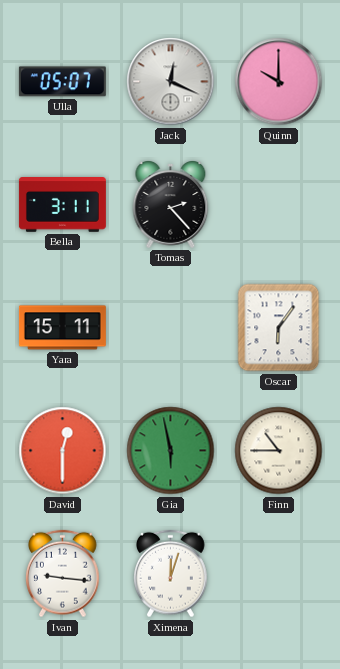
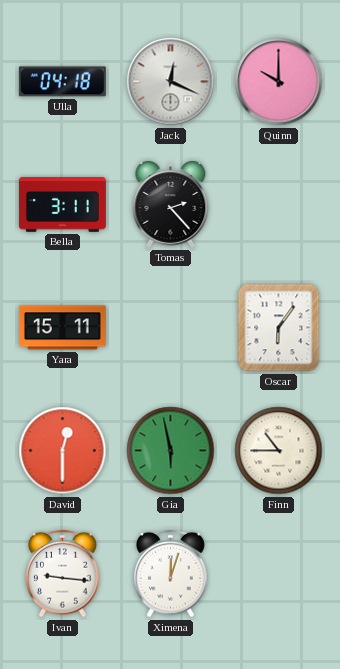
Ulla: 05:07 -> 04:18 (62, 82)
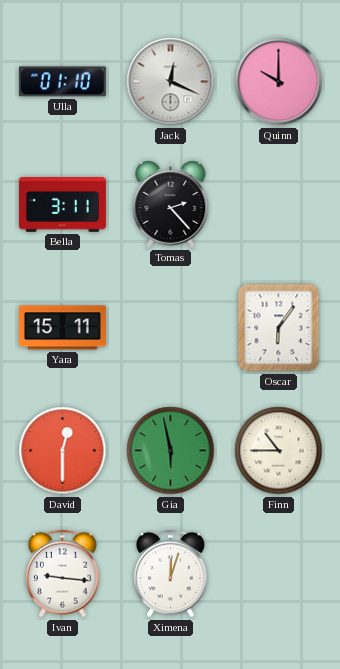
Ulla: 04:18 -> 01:10 (62, 82)
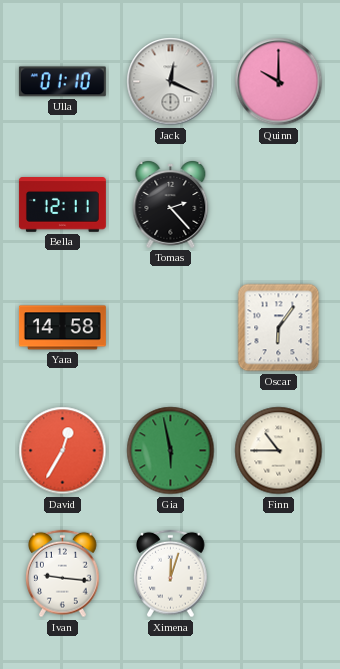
Bella: 3:11 -> 12:11 (62, 205)
Yara: 15:11 -> 14:58 (62, 328)
David: 12:30 -> 12:35 (63, 451)
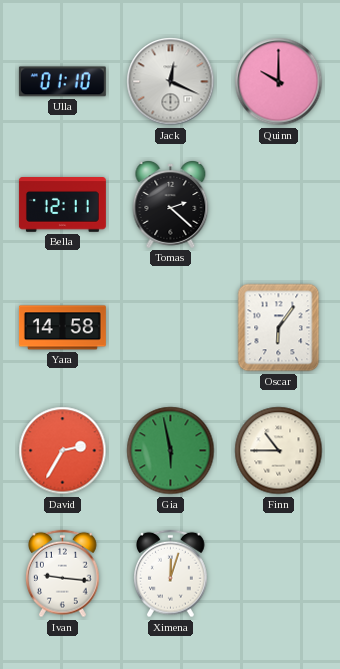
Tomas: 2:23 -> 2:22 (171, 205)
David: 12:35 -> 2:35 (63, 451)
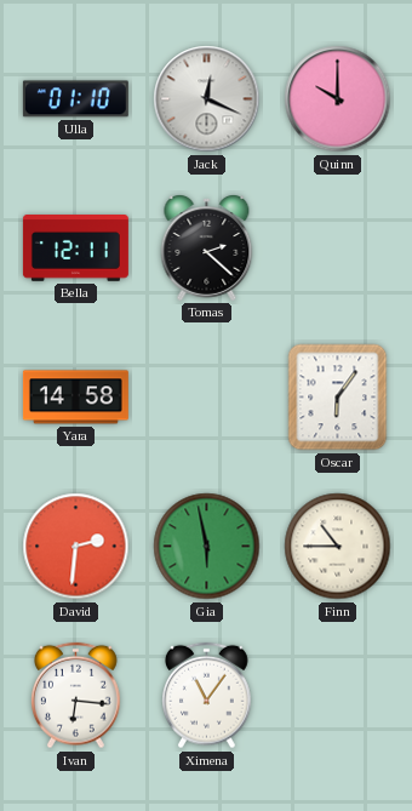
David: 2:35 -> 2:31 (76, 547)
Ivan: 9:16 -> 6:16 (76, 696)
Ximena: 12:03 -> 11:06 (207, 696)
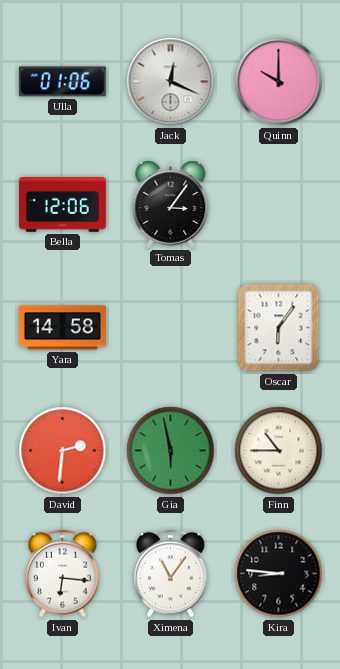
Ulla: 01:10 -> 01:06 (62, 82)
Bella: 12:11 -> 12:06 (62, 205)
Tomas: 2:22 -> 3:06 (171, 205)
Kira: none -> 8:46 (279, 574)
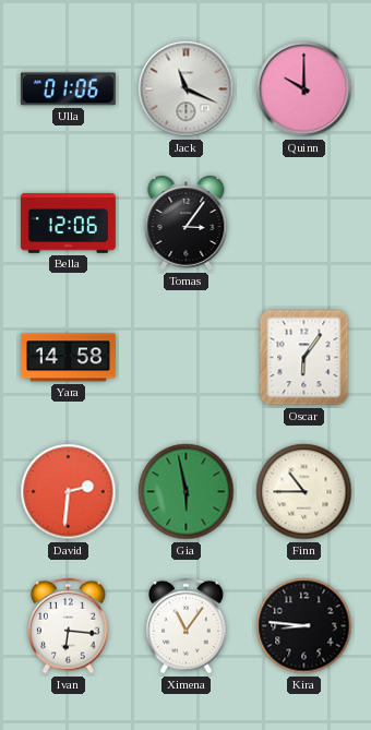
Jack: 12:19 -> 11:19 (187, 89)
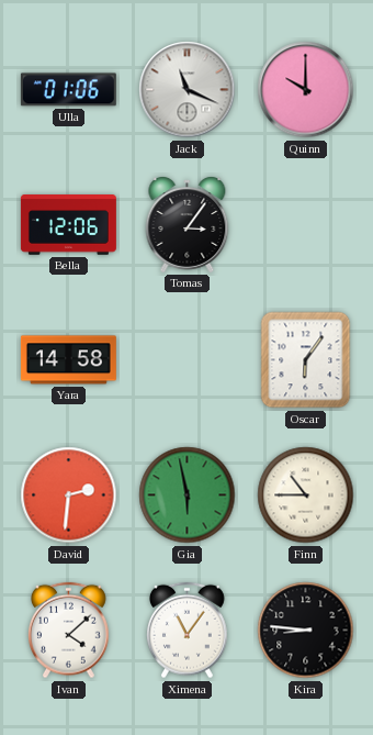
Ivan: 6:16 -> 4:08 (69, 631)
